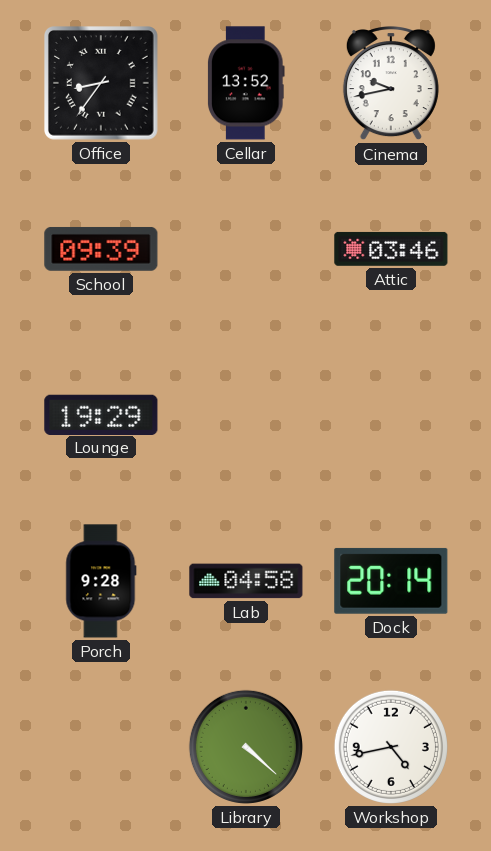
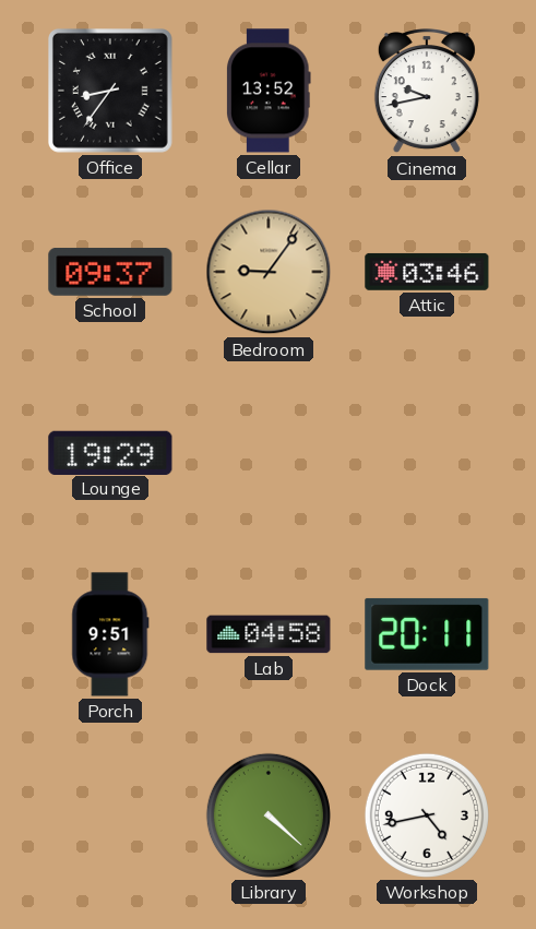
School: 09:39 -> 09:37 (110, 272)
Bedroom: none -> 9:06 (269, 272)
Porch: 9:28 -> 9:51 (110, 634)
Dock: 20:14 -> 20:11 (427, 634)
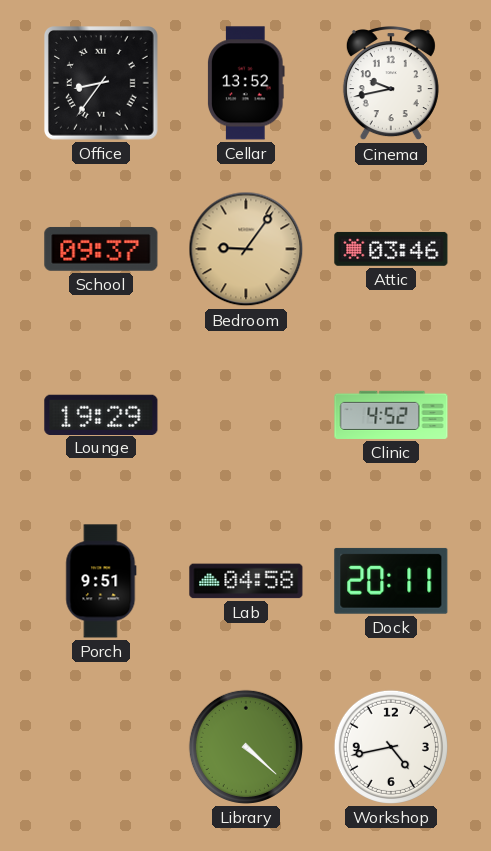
Clinic: none -> 4:52 (391, 415)
